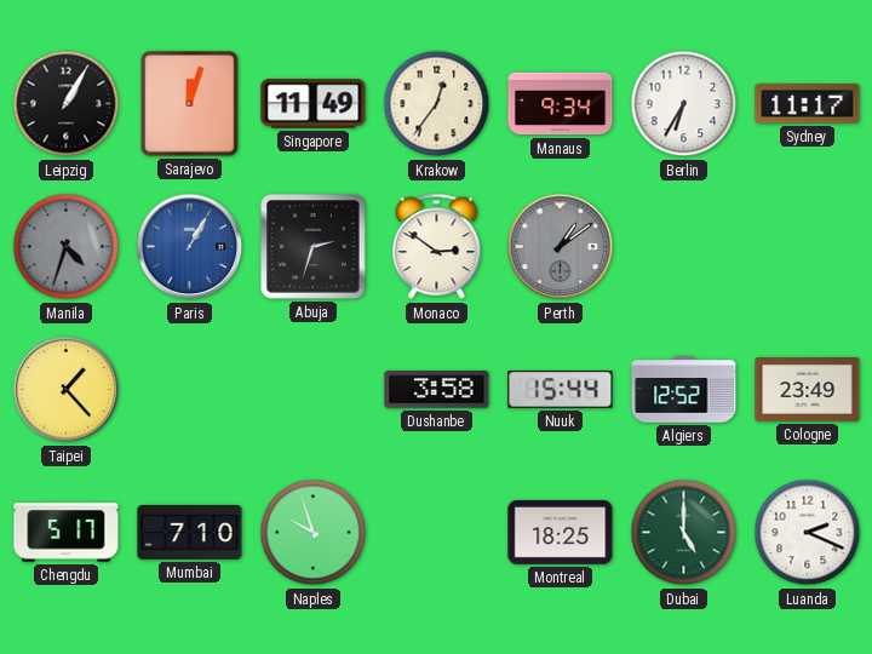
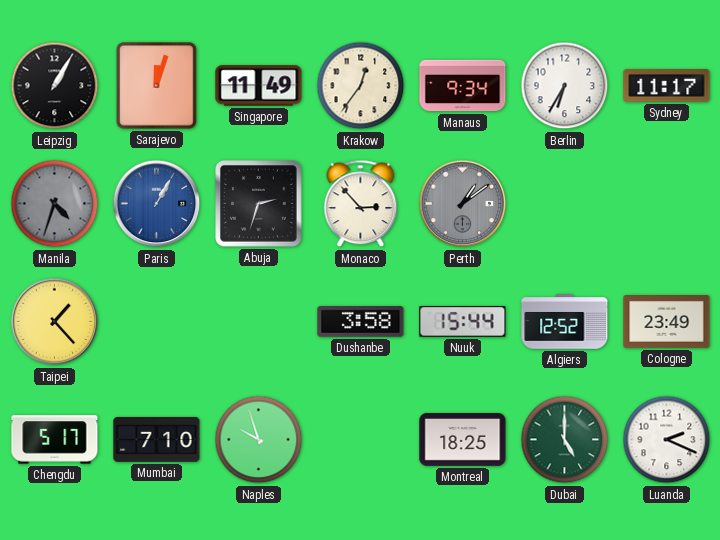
Monaco: 2:51 -> 2:53 (361, 204)
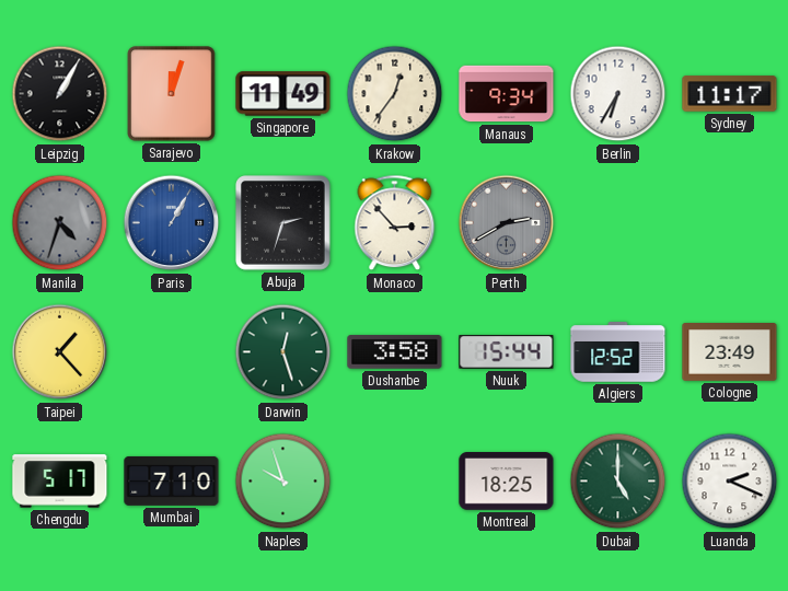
Perth: 1:09 -> 2:40 (507, 223)
Darwin: none -> 12:27 (283, 352)
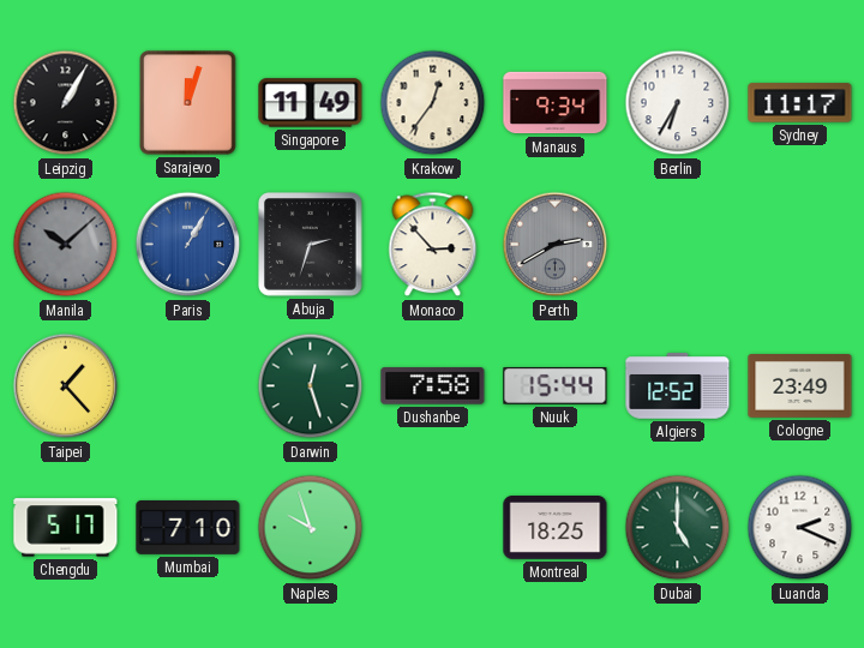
Manila: 4:33 -> 10:08 (66, 245)
Dushanbe: 3:58 -> 7:58 (433, 386)
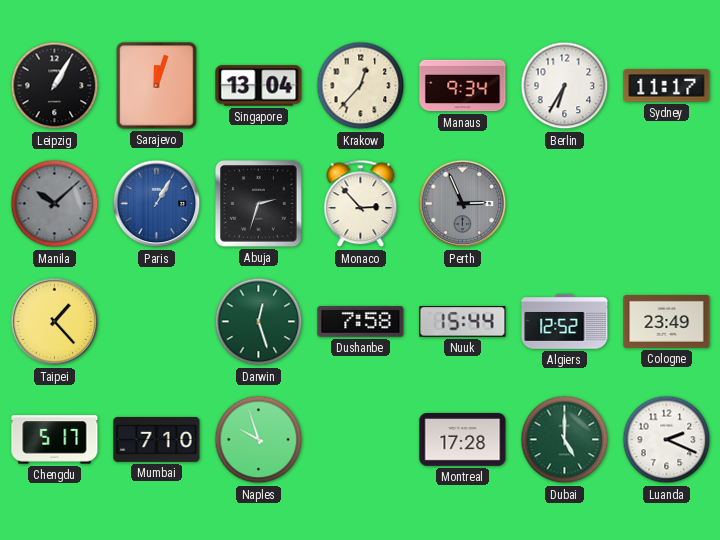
Singapore: 11:49 -> 13:04 (259, 86)
Krakow: 12:36 -> 12:37 (361, 86)
Perth: 2:40 -> 2:56 (463, 204)
Montreal: 18:25 -> 17:28 (463, 440)
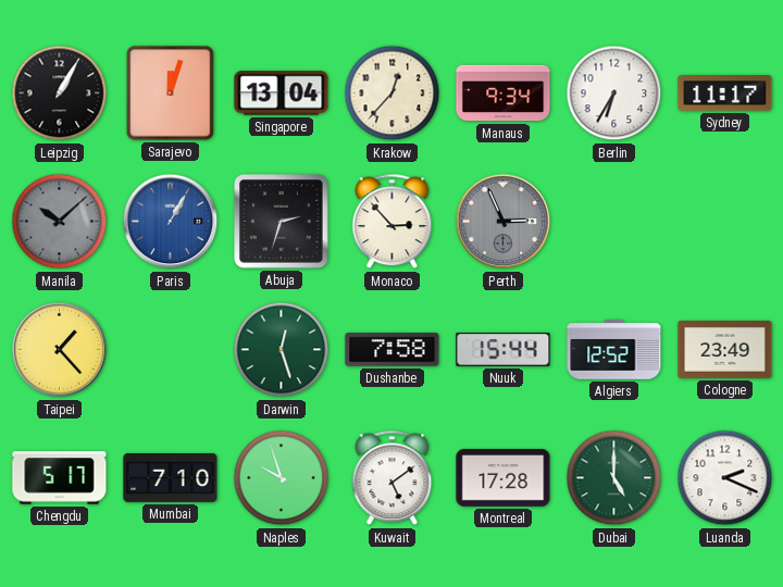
Kuwait: none -> 5:09 (393, 478)
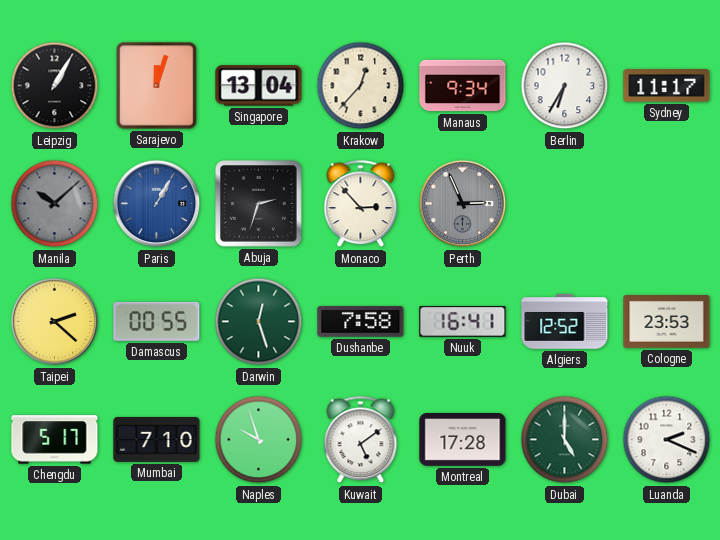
Taipei: 1:23 -> 2:22 (55, 322)
Damascus: none -> 00:55 (157, 321)
Nuuk: 15:44 -> 16:41 (463, 322)
Cologne: 23:49 -> 23:53 (667, 322)
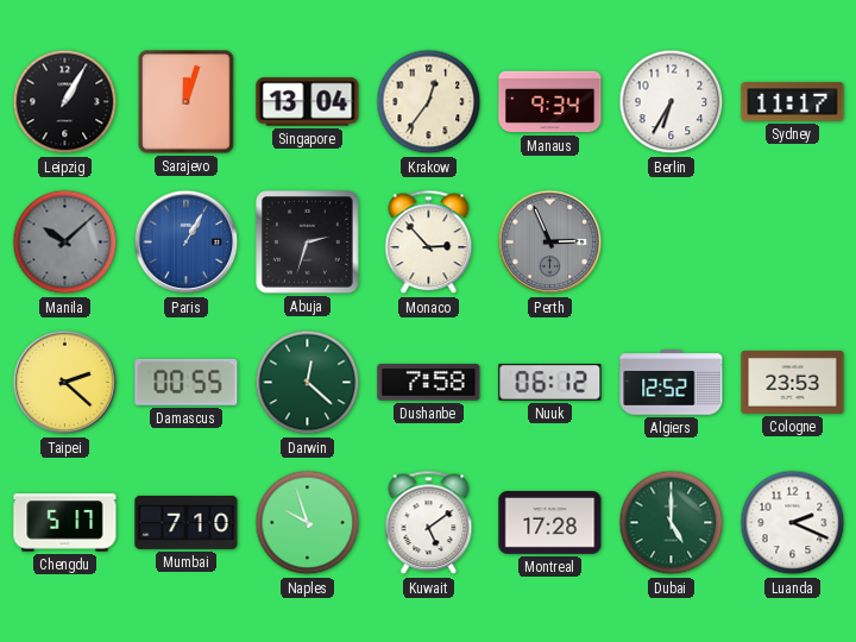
Krakow: 12:37 -> 12:36 (429, 102)
Darwin: 12:27 -> 12:22 (308, 383)
Nuuk: 16:41 -> 06:12 (550, 383)
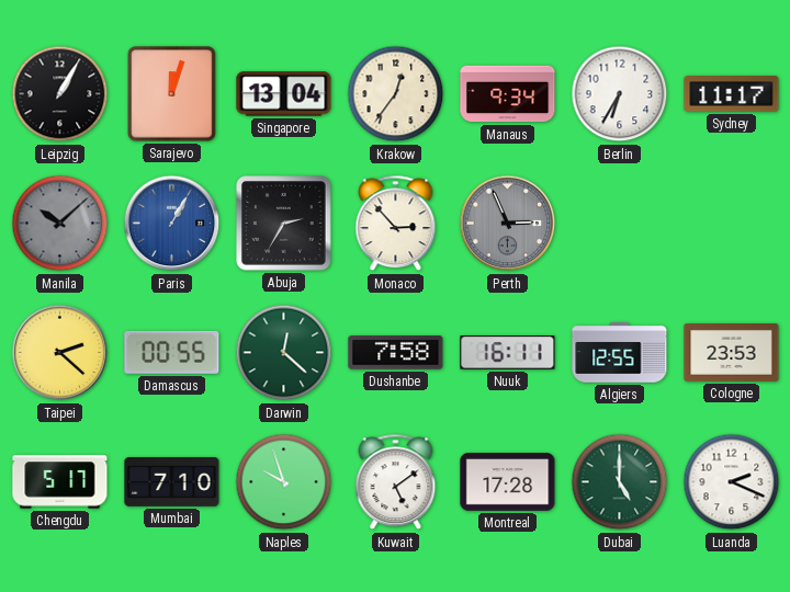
Abuja: 2:33 -> 2:35 (284, 224)
Nuuk: 06:12 -> 16:11 (508, 353)
Algiers: 12:52 -> 12:55 (620, 353)
